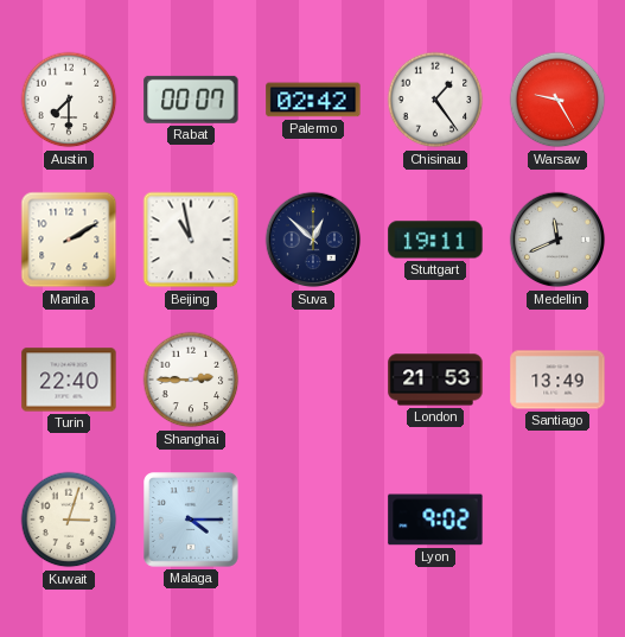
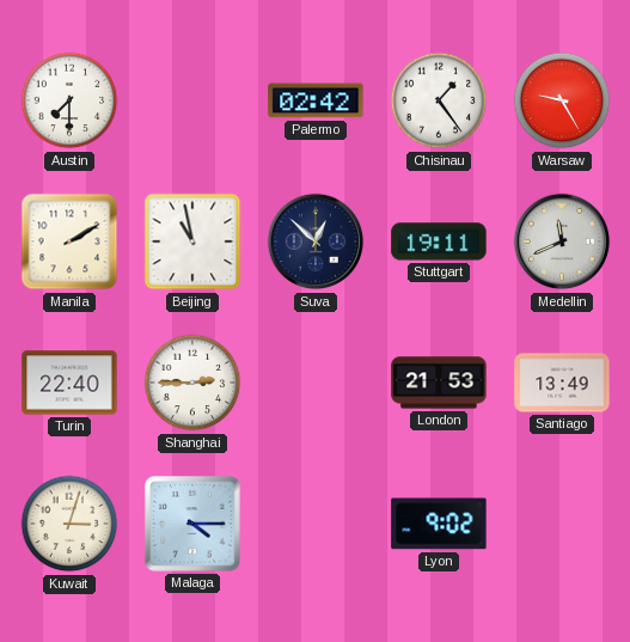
Rabat: 00:07 -> none (191, 100)
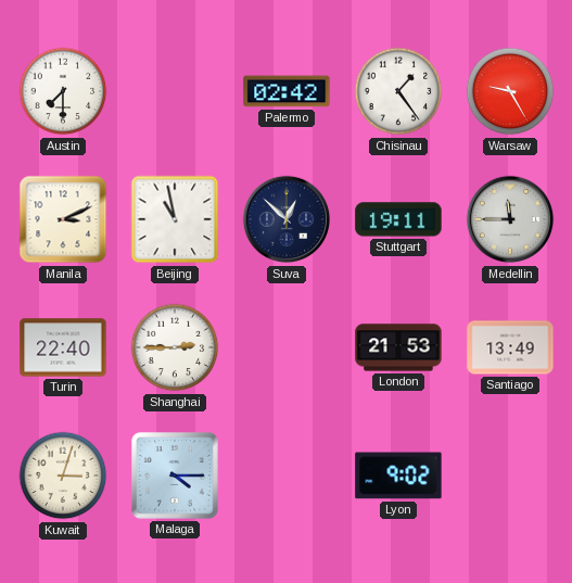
Manila: 2:10 -> 3:11 (63, 219)
Medellin: 11:41 -> 11:45 (510, 219)
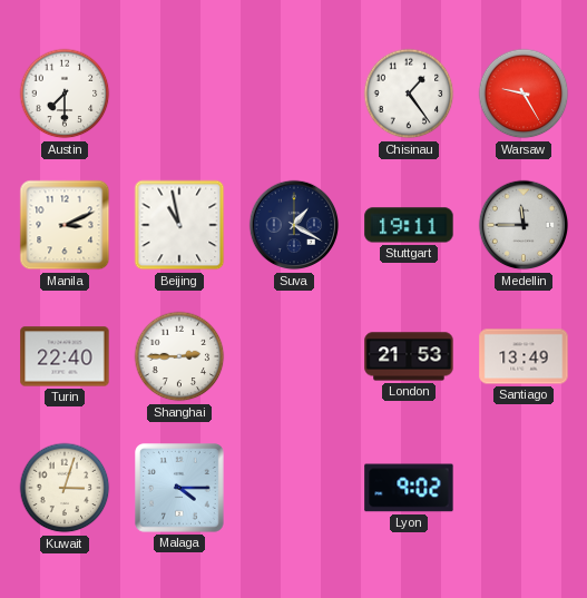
Palermo: 02:42 -> none (287, 91)
Suva: 12:52 -> 1:20 (294, 225)
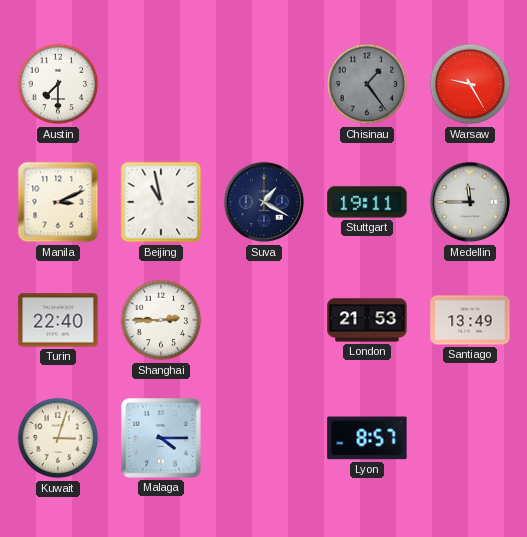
Chisinau dial: white -> grey (367, 84)
Lyon: 9:02 -> 8:57 (367, 438)
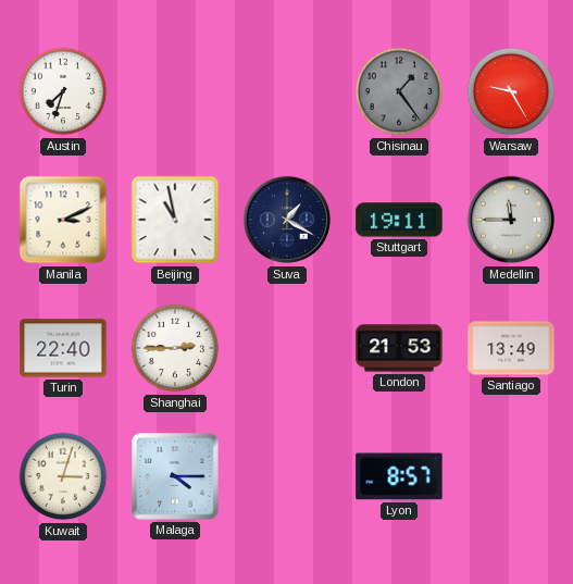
Austin: 7:30 -> 7:33 (63, 91)
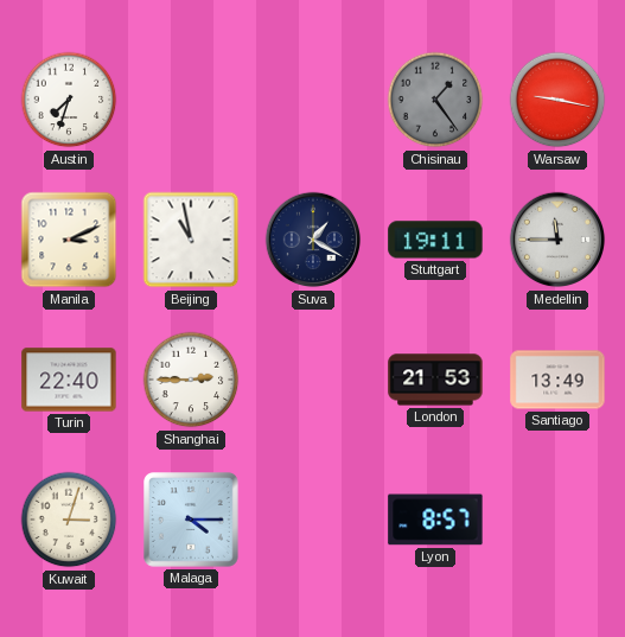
Warsaw: 9:25 -> 9:17 (557, 100)
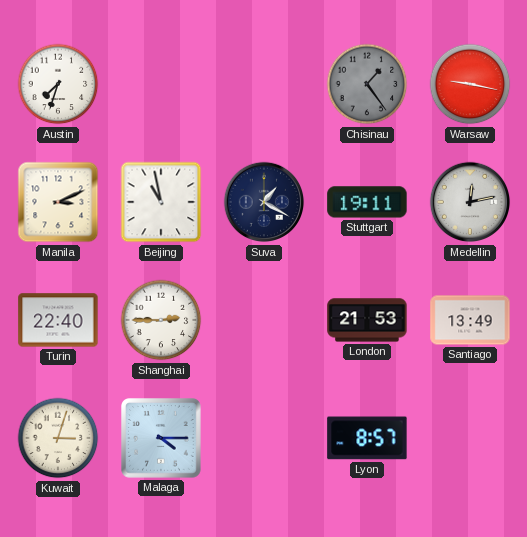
Medellin: 11:45 -> 12:13 (470, 202)
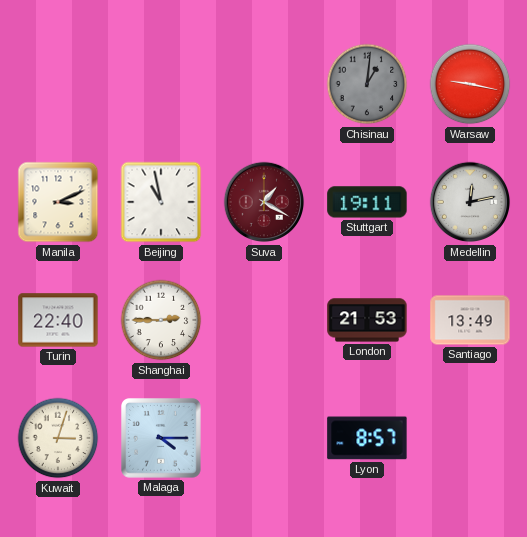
Austin: 7:33 -> none (58, 84)
Chisinau: 1:24 -> 1:01 (367, 84)
Suva dial: navy -> burgundy (264, 202)
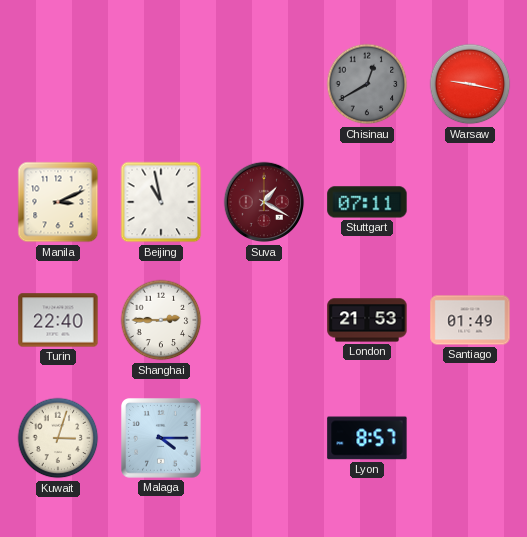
Chisinau: 1:01 -> 12:40 (367, 84)
Stuttgart: 19:11 -> 07:11 (367, 202)
Medellin: 12:13 -> none (470, 202)
Santiago: 13:49 -> 01:49 (470, 320)
